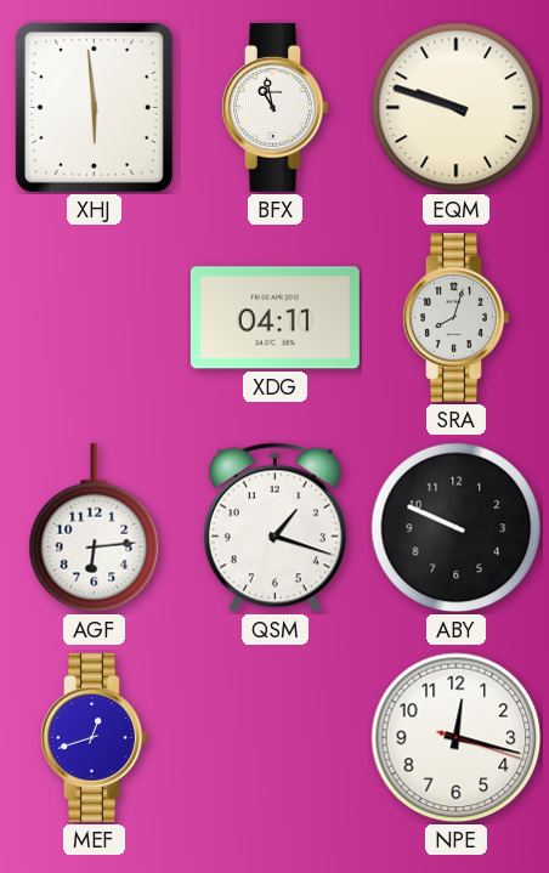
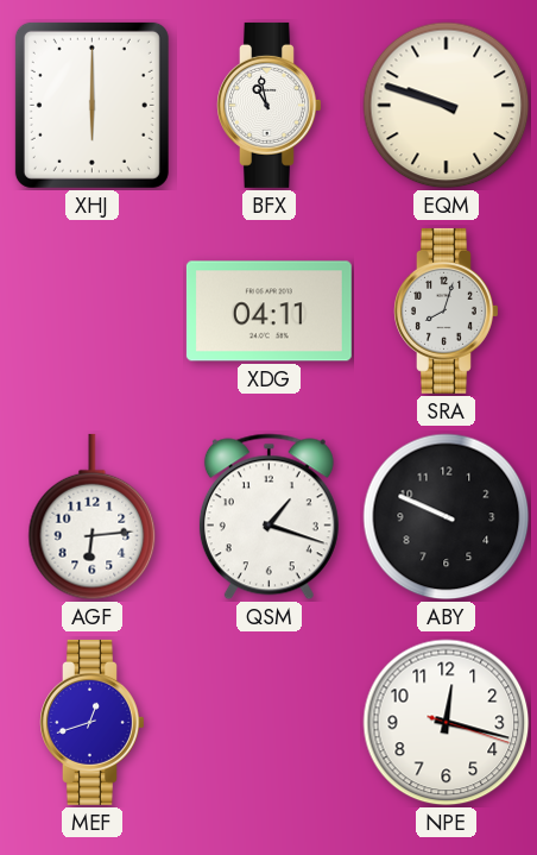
XHJ: 5:59 -> 6:00 (91, 105)
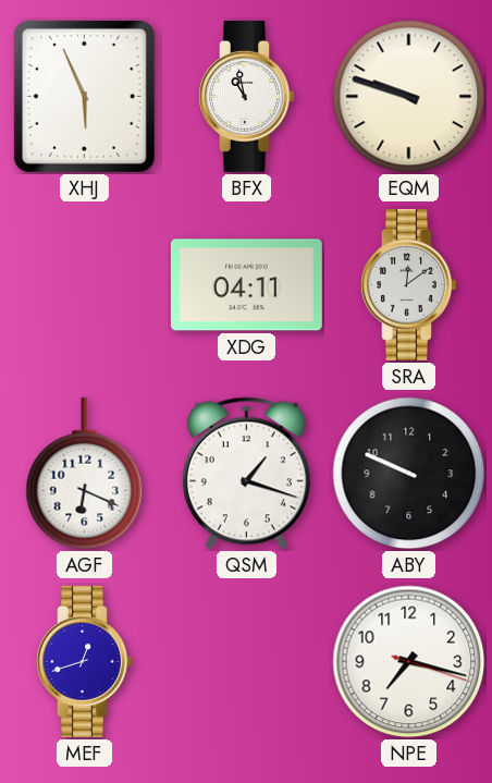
XHJ: 6:00 -> 5:56 (84, 96)
SRA: 8:03 -> 12:09 (409, 284)
AGF: 6:14 -> 6:19 (85, 474)
NPE: 12:17 -> 7:17 (409, 662)
